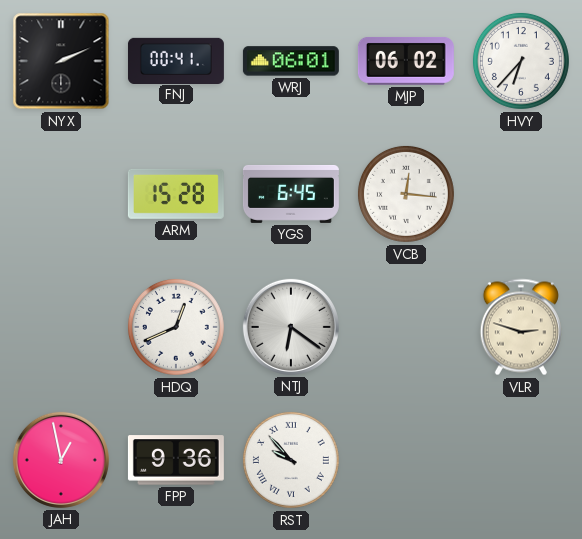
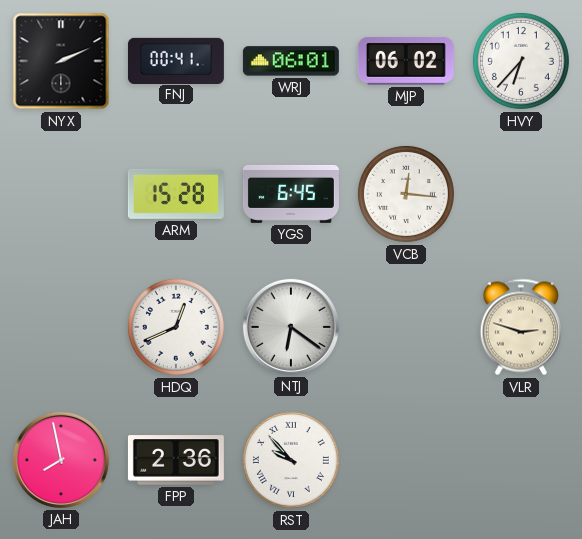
JAH: 12:58 -> 7:58 (61, 460)
FPP: 9:36 -> 2:36 (176, 460)
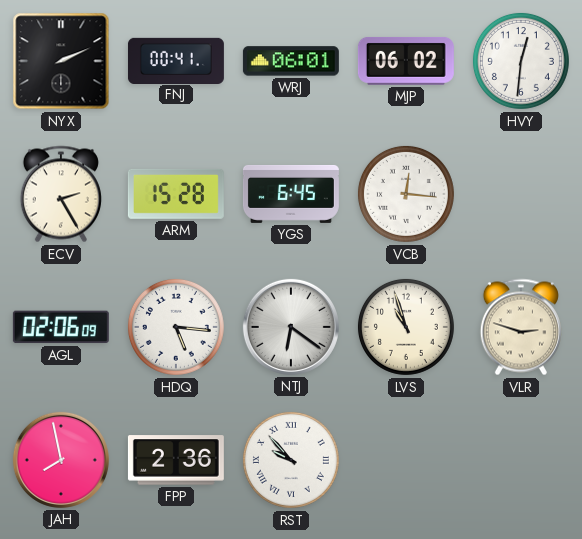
HVY: 6:37 -> 12:31 (521, 61)
ECV: none -> 2:25 (61, 194)
AGL: none -> 02:06 (61, 327)
HDQ: 12:41 -> 5:16 (176, 327)
LVS: none -> 10:57 (406, 327)
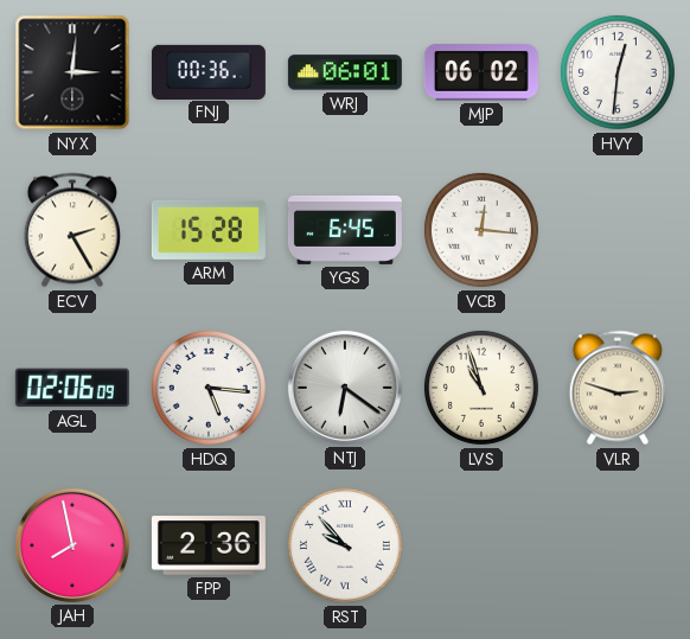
NYX: 2:11 -> 3:01 (72, 72)
FNJ: 00:41 -> 00:36 (209, 71)
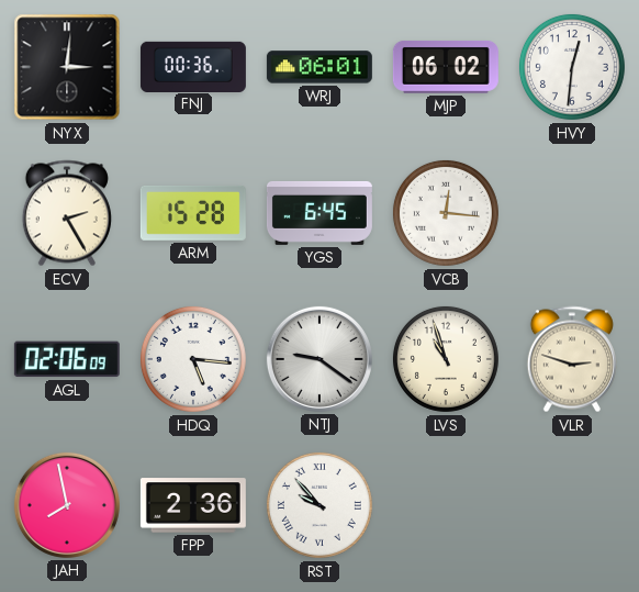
NTJ: 6:21 -> 9:21 (319, 359)
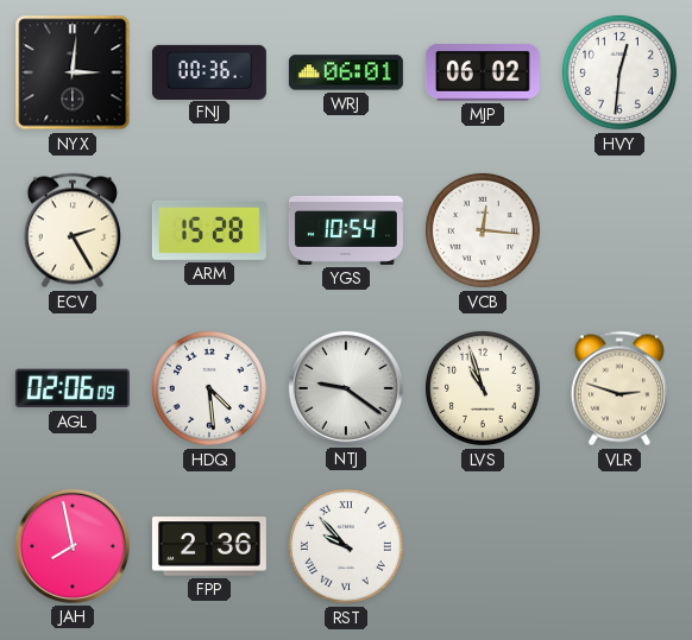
YGS: 6:45 -> 10:54 (346, 230)
HDQ: 5:16 -> 4:29 (209, 388)
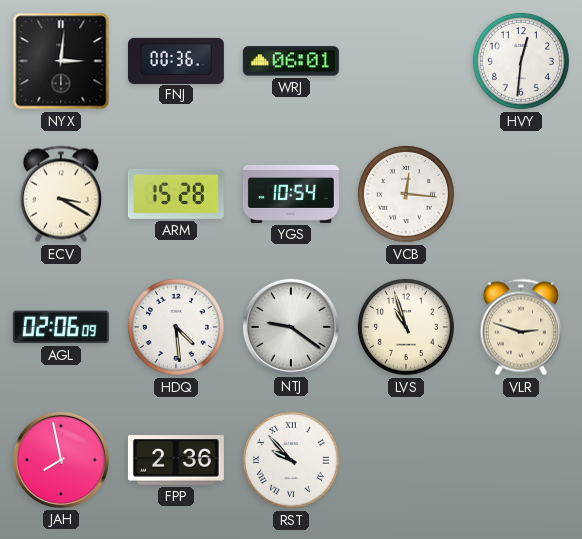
MJP: 06:02 -> none (483, 72)
ECV: 2:25 -> 3:20 (61, 194)
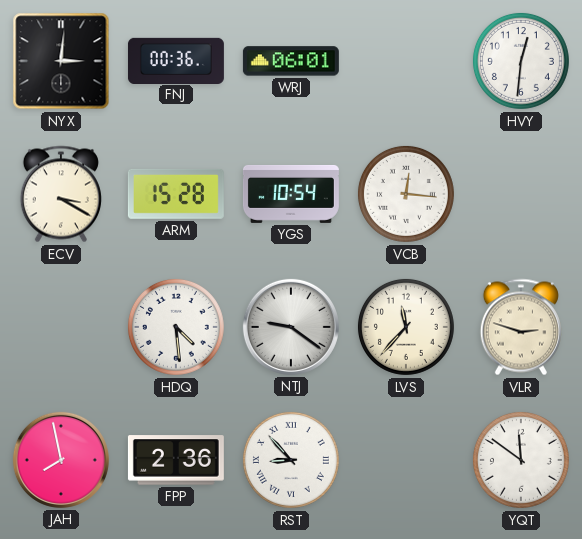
AGL: 02:06 -> none (61, 327)
LVS: 10:57 -> 11:37 (406, 327)
RST: 9:53 -> 8:53 (291, 460)
YQT: none -> 11:51 (521, 460)
